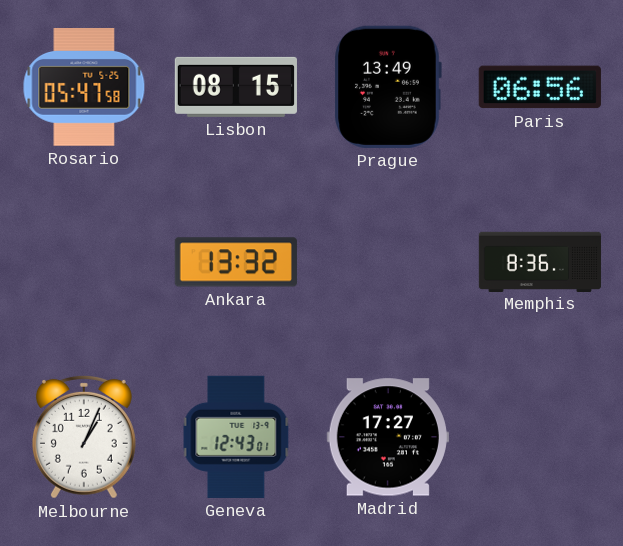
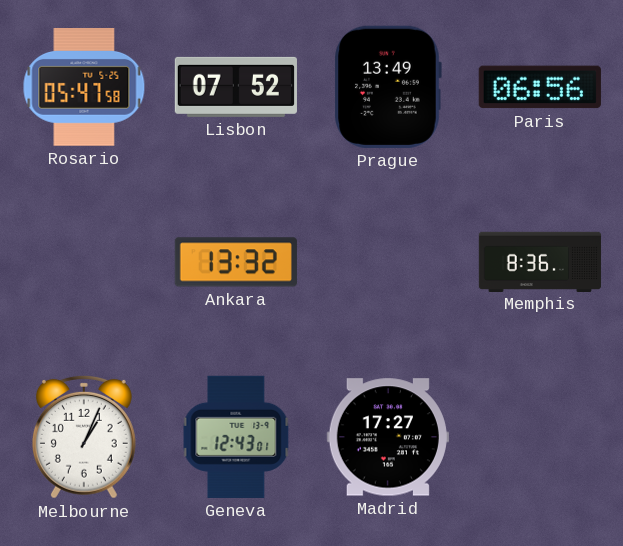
Lisbon: 08:15 -> 07:52 (236, 87)
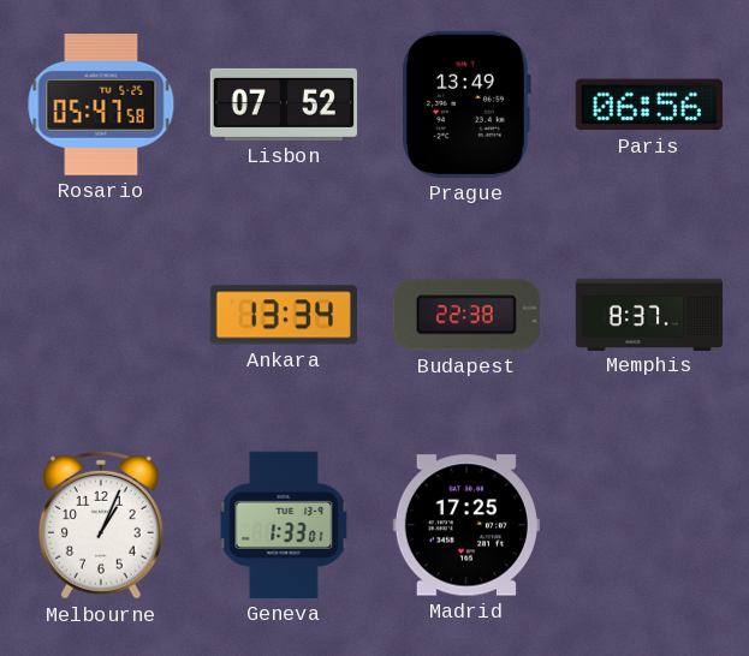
Ankara: 13:32 -> 13:34 (284, 315)
Budapest: none -> 22:38 (466, 315)
Memphis: 8:36 -> 8:37 (649, 314)
Geneva: 12:43 -> 1:33 (284, 525)
Madrid: 17:27 -> 17:25 (466, 525)
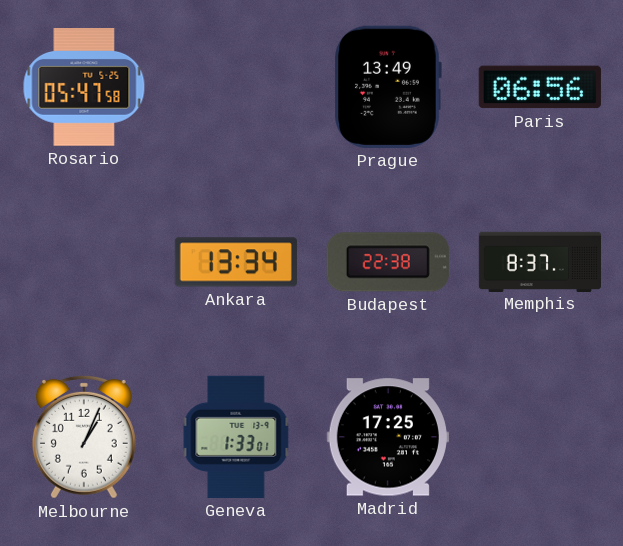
Lisbon: 07:52 -> none (284, 105)
